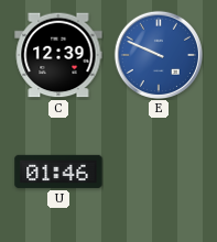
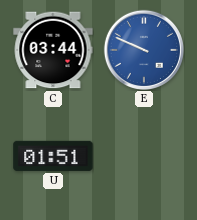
C: 12:39 -> 03:44 (53, 50)
U: 01:46 -> 01:51 (53, 156)
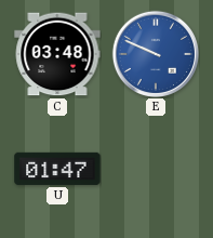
C: 03:44 -> 03:48 (57, 54)
U: 01:51 -> 01:47 (57, 169)
